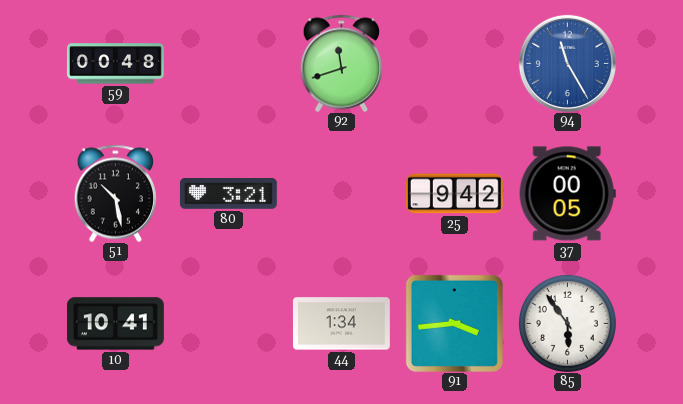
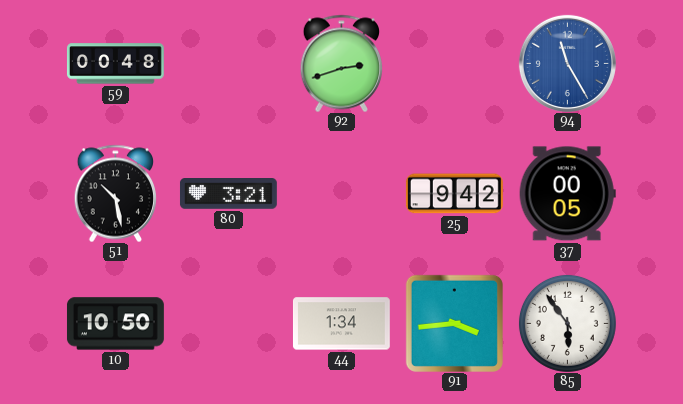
92: 11:42 -> 2:42 (341, 63)
10: 10:41 -> 10:50 (115, 324)
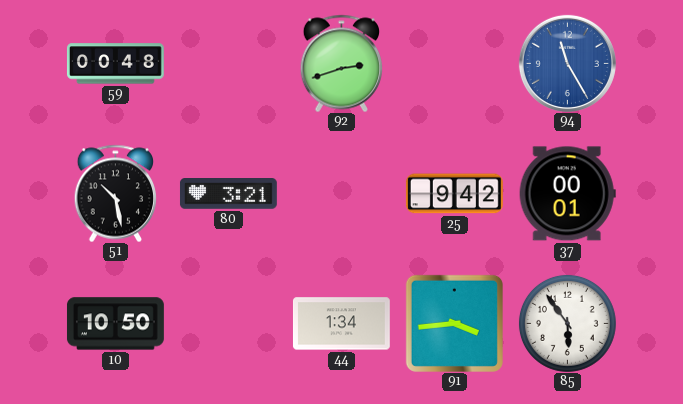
37: 00:05 -> 00:01 (567, 194)
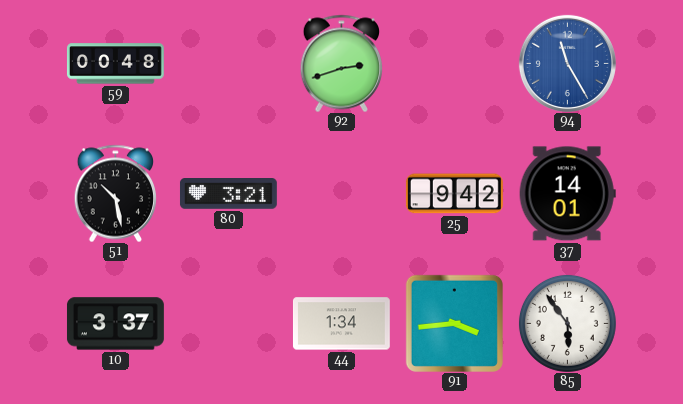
37: 00:01 -> 14:01 (567, 194)
10: 10:50 -> 3:37 (115, 324)
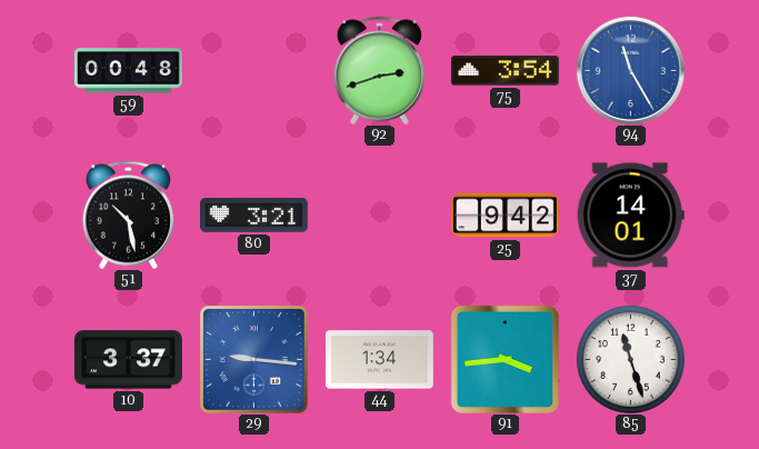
75: none -> 3:54 (505, 71)
29: none -> 9:16 (253, 359)
85: 5:54 -> 11:27 (630, 359)
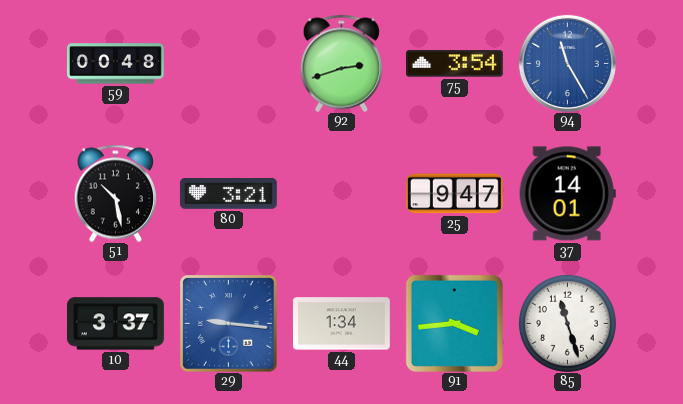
25: 9:42 -> 9:47 (454, 194)
